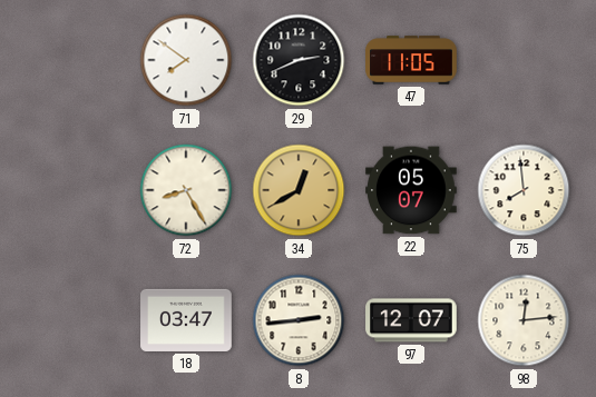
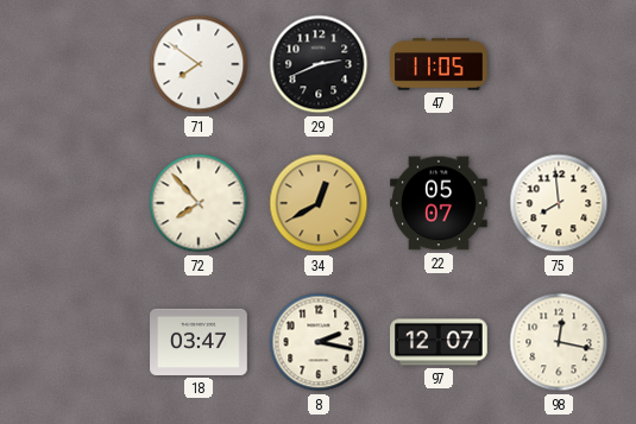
72: 8:25 -> 7:53 (199, 203)
8: 2:44 -> 2:17 (319, 342)
98: 12:14 -> 12:17 (559, 342)
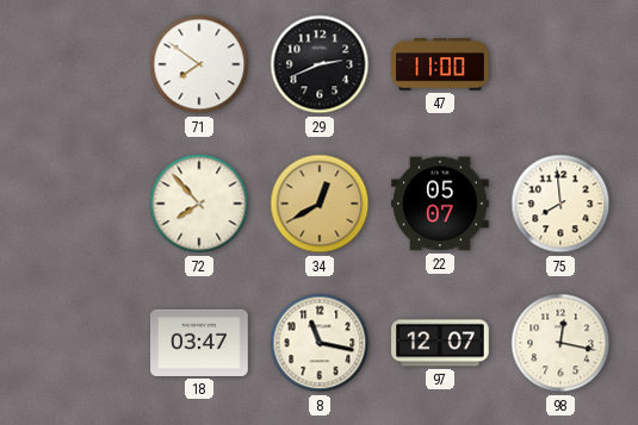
47: 11:05 -> 11:00 (440, 64)
8: 2:17 -> 11:17 (320, 343)
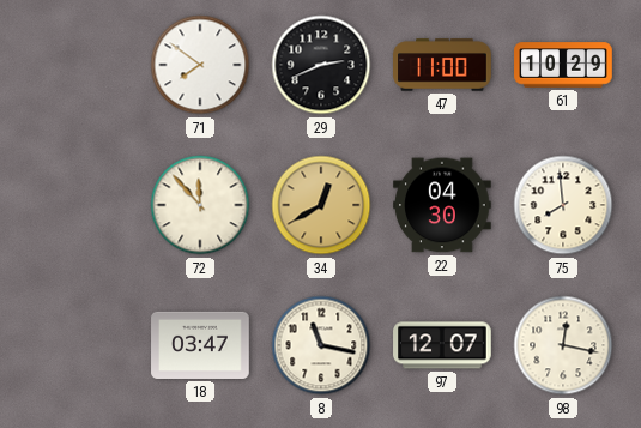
61: none -> 10:29 (563, 65)
72: 7:53 -> 11:53 (200, 205)
22: 05:07 -> 04:30 (442, 205)
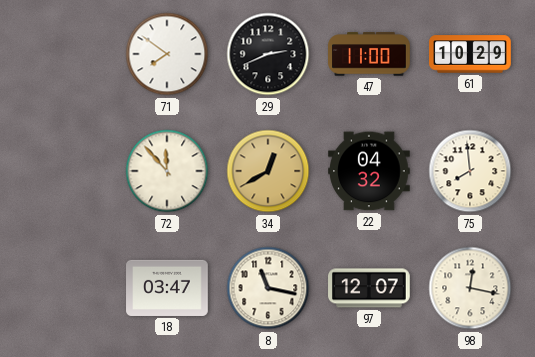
22: 04:30 -> 04:32 (369, 171)
